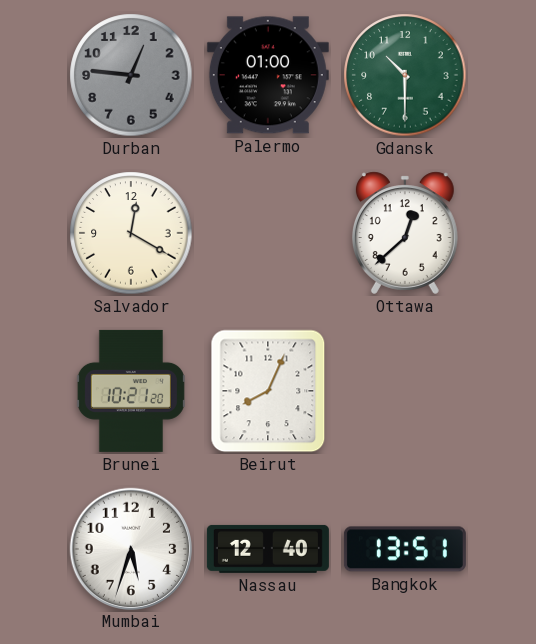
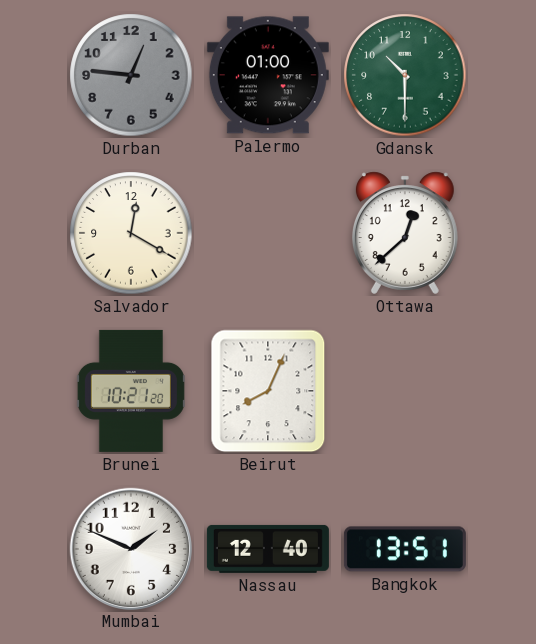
Mumbai: 5:33 -> 1:49 (130, 548)
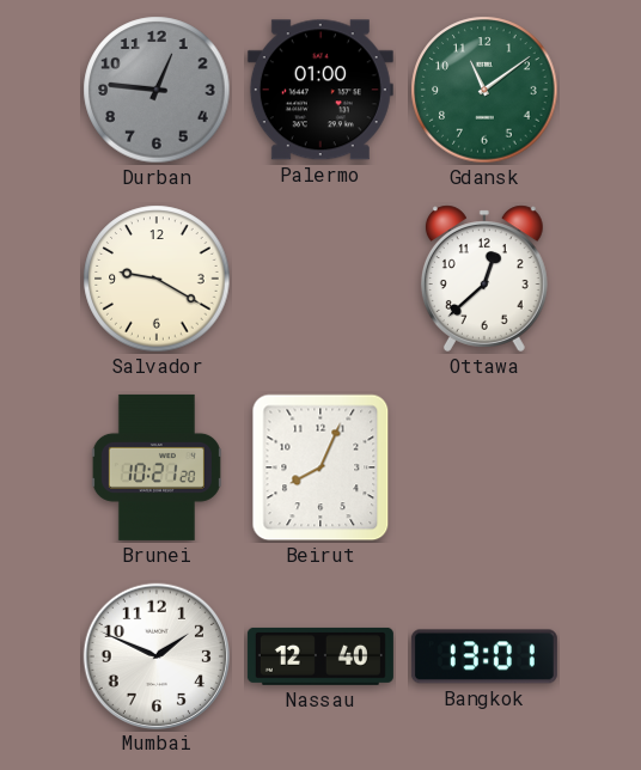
Gdansk: 10:30 -> 11:09 (484, 90)
Salvador: 12:20 -> 9:20 (157, 279)
Bangkok: 13:51 -> 13:01 (484, 656)
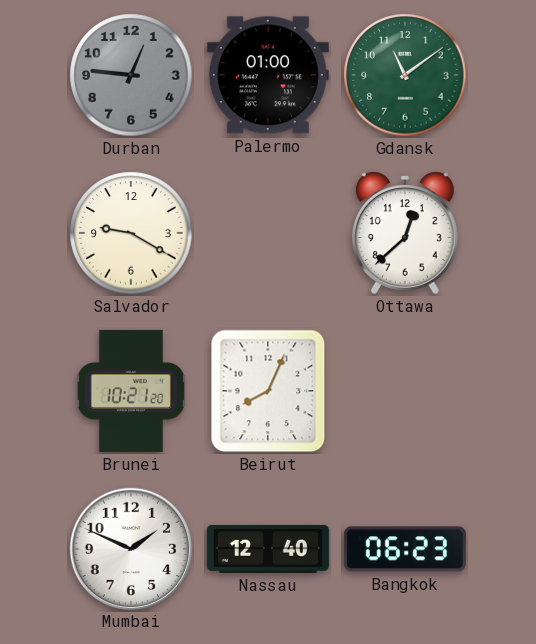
Bangkok: 13:01 -> 06:23 (405, 549)
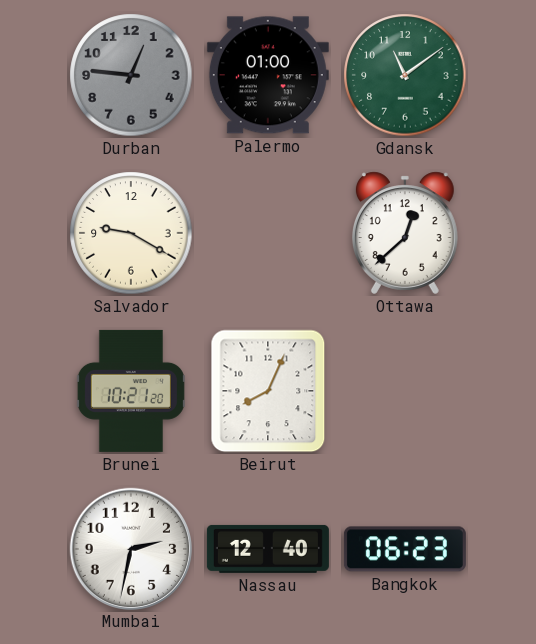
Mumbai: 1:49 -> 2:32 (130, 548)
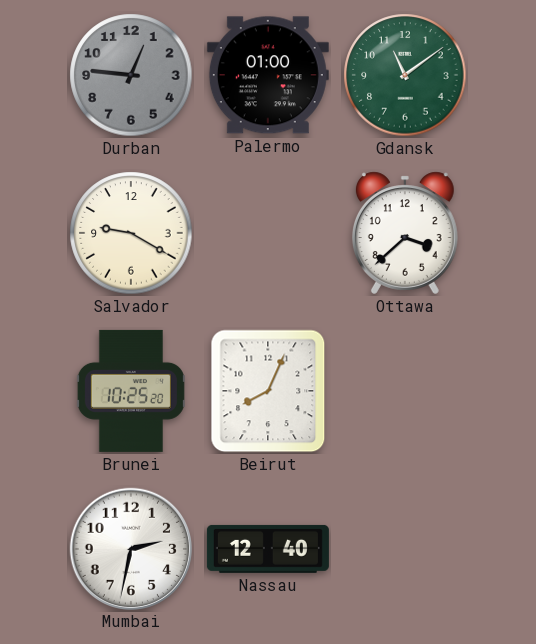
Ottawa: 12:38 -> 3:38 (405, 233)
Brunei: 10:21 -> 10:25 (131, 391)
Bangkok: 06:23 -> none (405, 549)
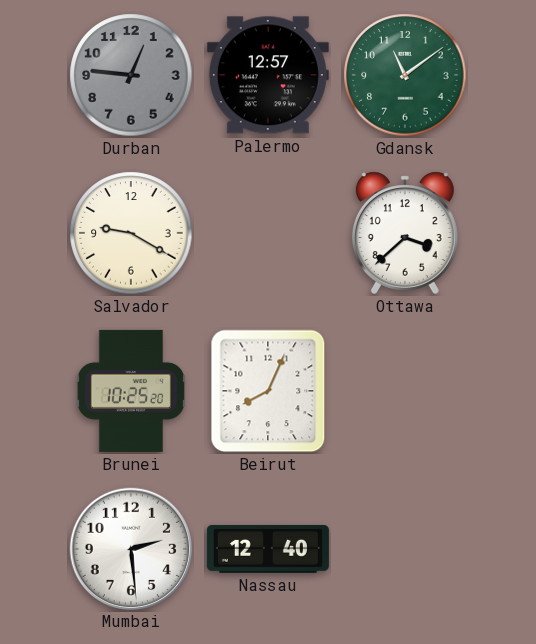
Palermo: 01:00 -> 12:57 (268, 75)
Mumbai: 2:32 -> 2:29 (130, 548)
